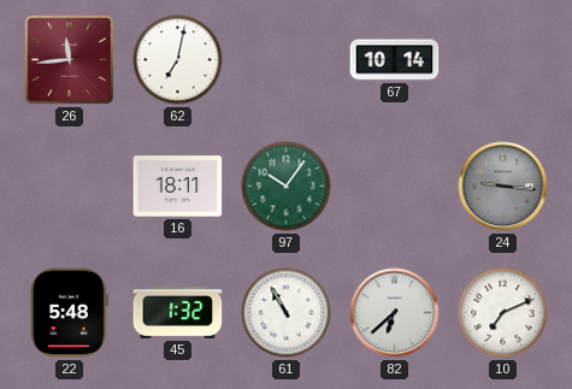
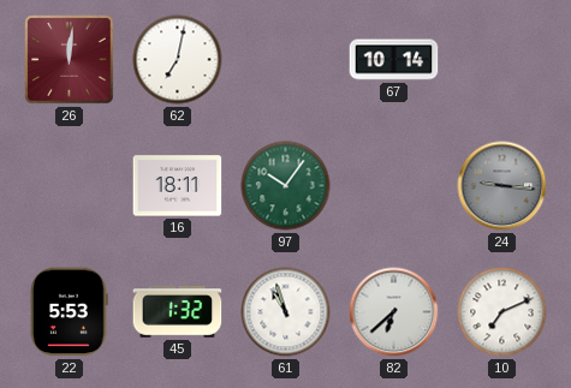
26: 11:44 -> 12:01 (70, 60)
22: 5:48 -> 5:53 (69, 312)
61: 10:55 -> 10:57 (286, 312)
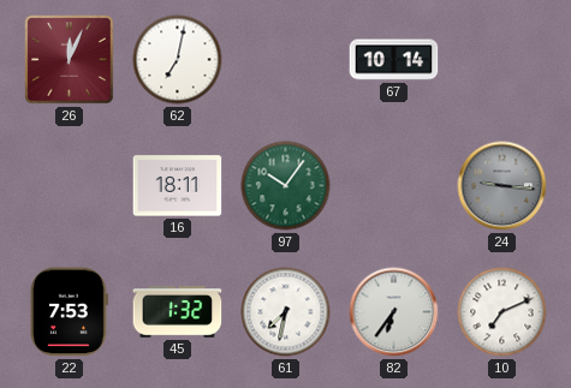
26: 12:01 -> 12:04 (70, 60)
22: 5:53 -> 7:53 (69, 312)
61: 10:57 -> 7:32 (286, 312)
82: 6:38 -> 6:36 (394, 312)
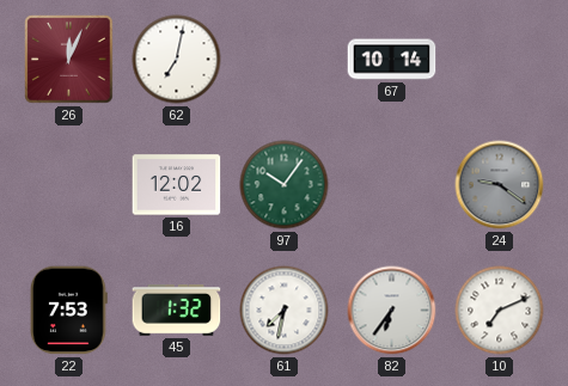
16: 18:11 -> 12:02 (177, 185)
24: 9:16 -> 9:21 (500, 185)
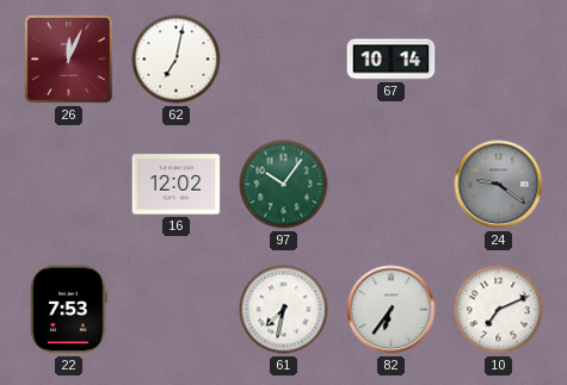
45: 1:32 -> none (177, 311)
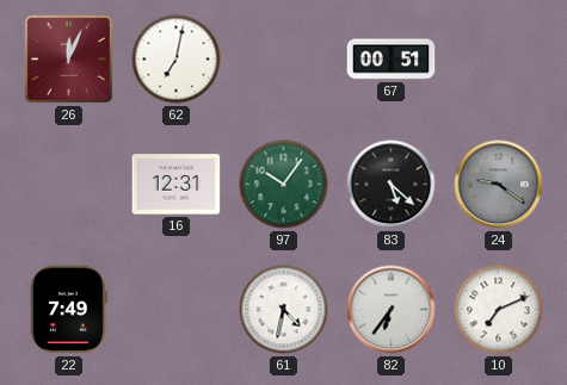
67: 10:14 -> 00:51 (392, 60)
16: 12:02 -> 12:31 (177, 185)
83: none -> 5:22 (392, 185)
22: 7:53 -> 7:49 (68, 310)
61: 7:32 -> 4:32 (284, 310)
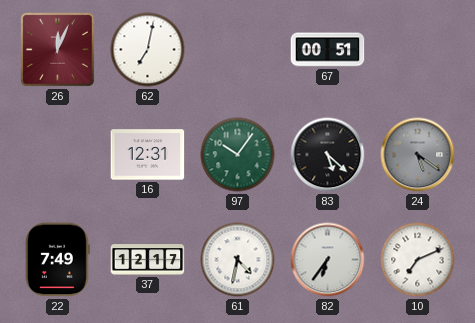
24: 9:21 -> 5:21 (418, 155)
37: none -> 12:17 (148, 260)
